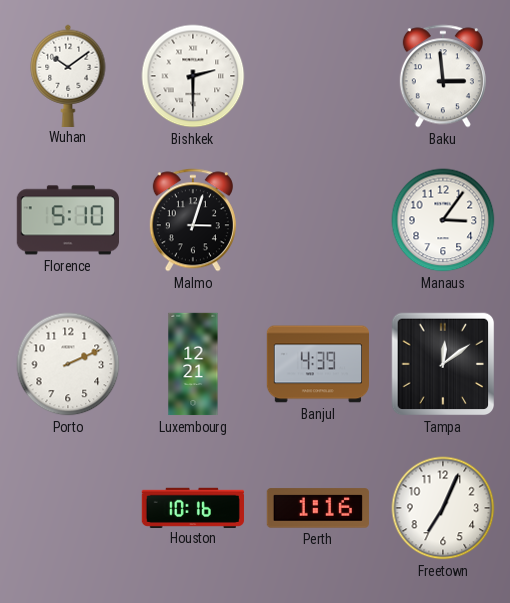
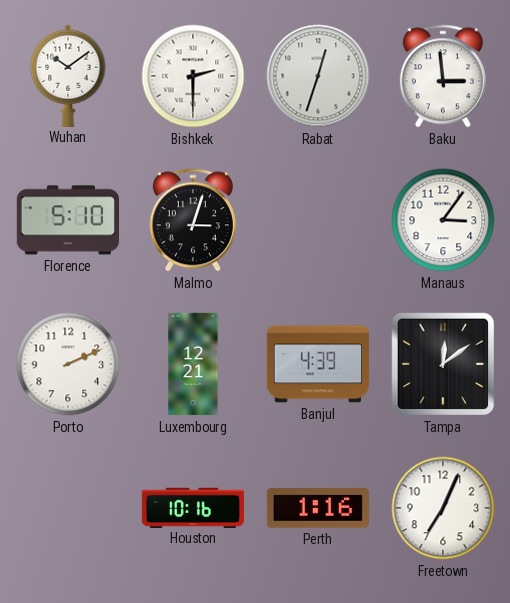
Rabat: none -> 12:33 (318, 76)
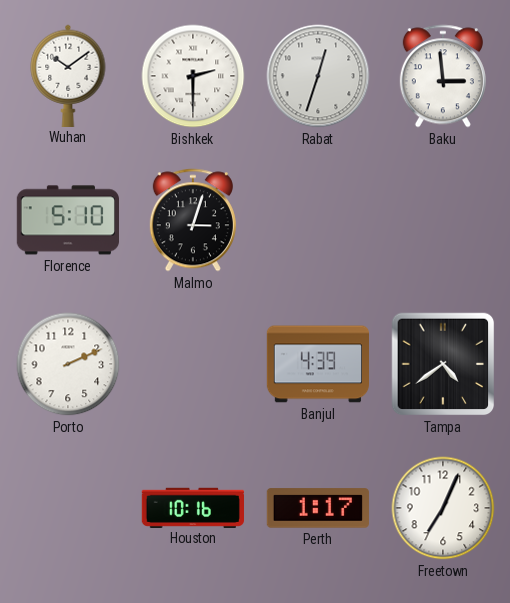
Manaus: 3:06 -> none (443, 220)
Luxembourg: 12:21 -> none (193, 364)
Tampa: 12:09 -> 4:39 (443, 364)
Perth: 1:16 -> 1:17 (318, 508)
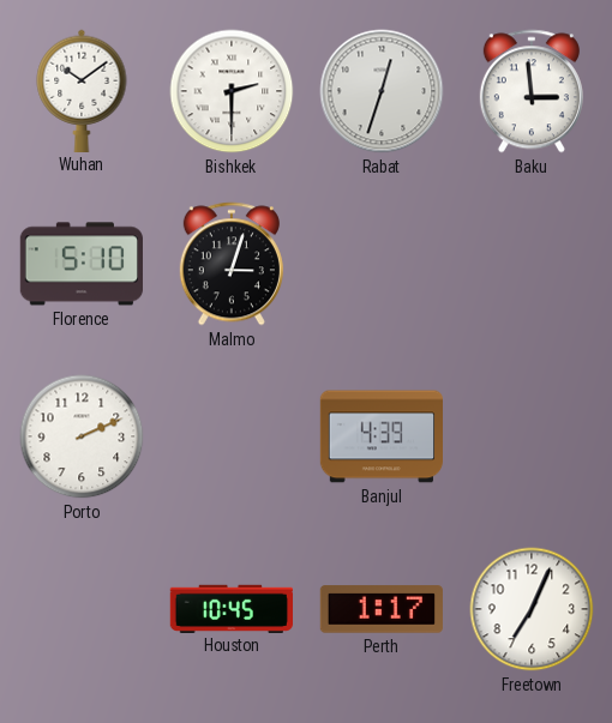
Tampa: 4:39 -> none (443, 364)
Houston: 10:16 -> 10:45 (230, 608)
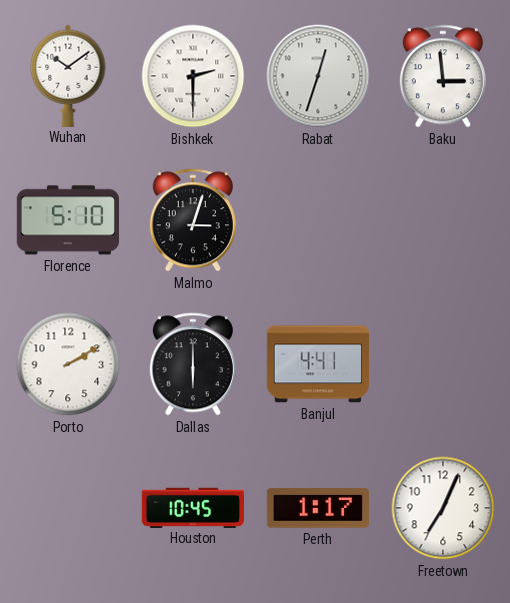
Porto: 2:11 -> 2:10 (68, 364)
Dallas: none -> 6:00 (193, 364)
Banjul: 4:39 -> 4:41 (317, 364)
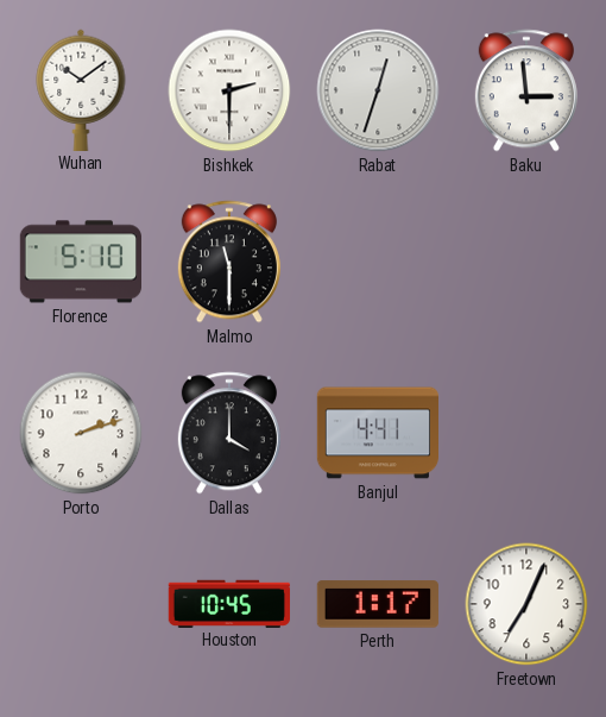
Malmo: 3:03 -> 11:30 (229, 262)
Porto: 2:10 -> 2:12 (81, 433)
Dallas: 6:00 -> 4:00 (229, 433)
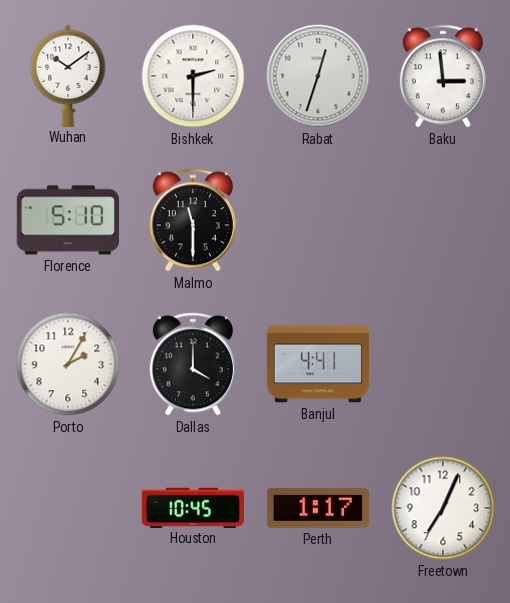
Porto: 2:12 -> 2:05 (68, 364)
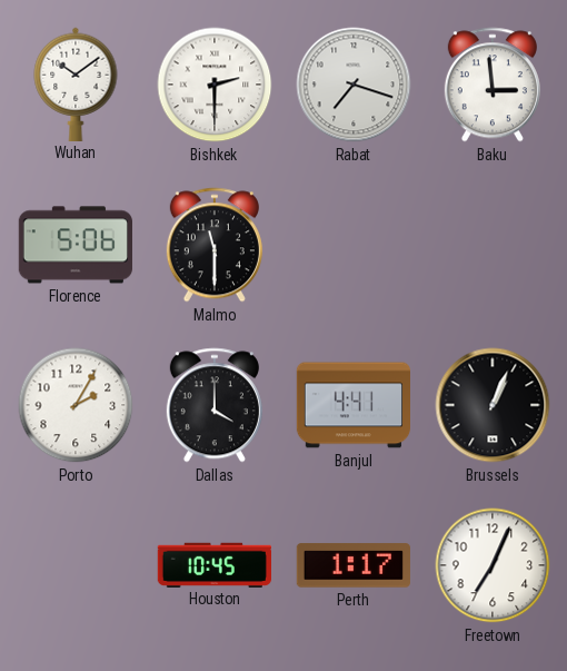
Rabat: 12:33 -> 7:18 (354, 85)
Florence: 5:10 -> 5:06 (74, 245)
Brussels: none -> 1:04 (493, 405)
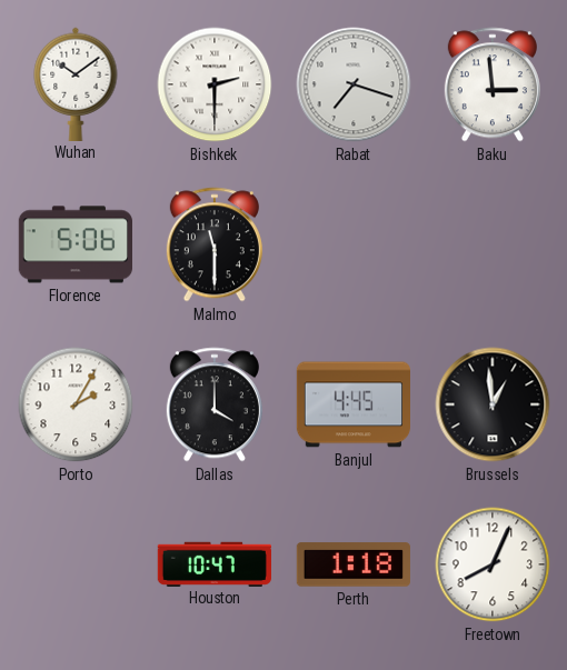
Banjul: 4:41 -> 4:45 (352, 404)
Brussels: 1:04 -> 12:59 (493, 404)
Houston: 10:45 -> 10:47 (213, 563)
Perth: 1:17 -> 1:18 (354, 564)
Freetown: 7:04 -> 8:04 (493, 564)
